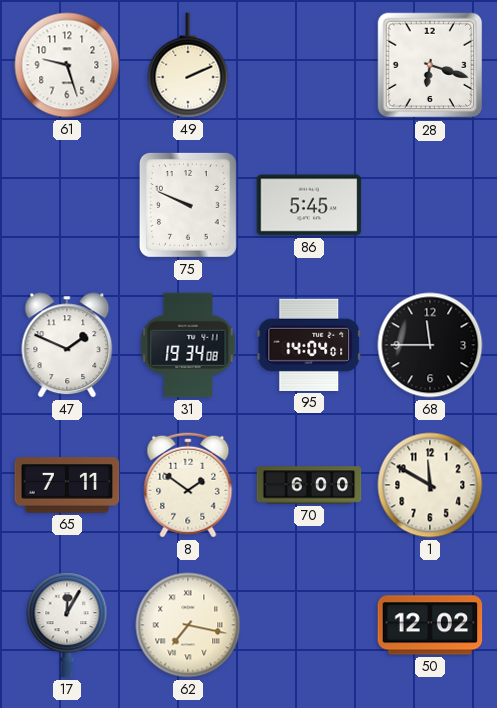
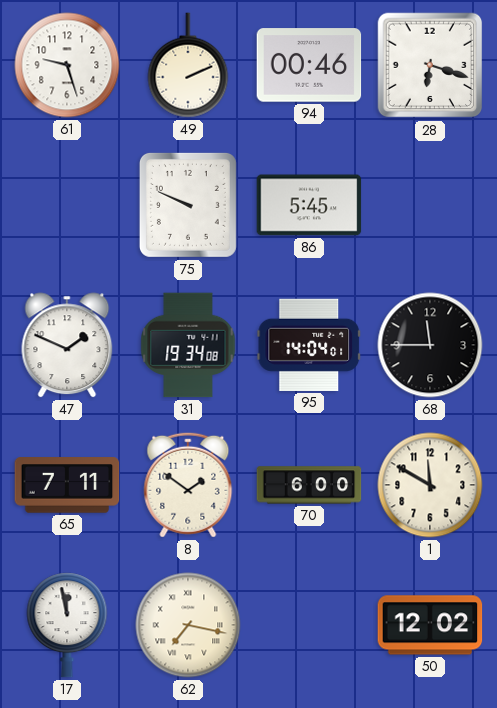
94: none -> 00:46 (309, 65)
17: 12:05 -> 11:58 (67, 625)
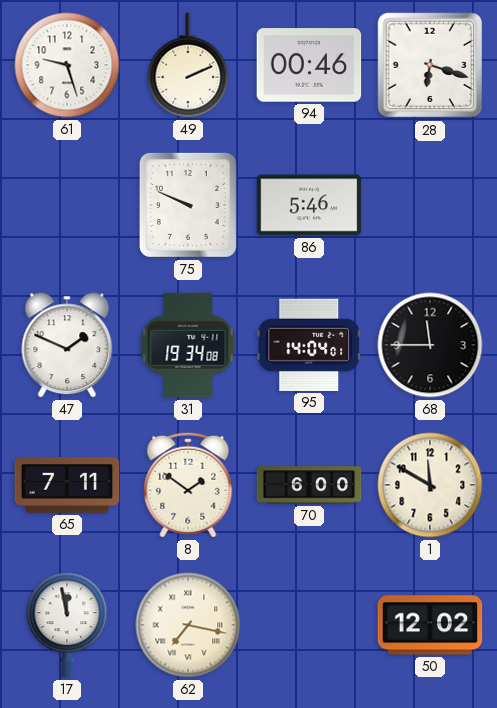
86: 5:45 -> 5:46 (309, 205)
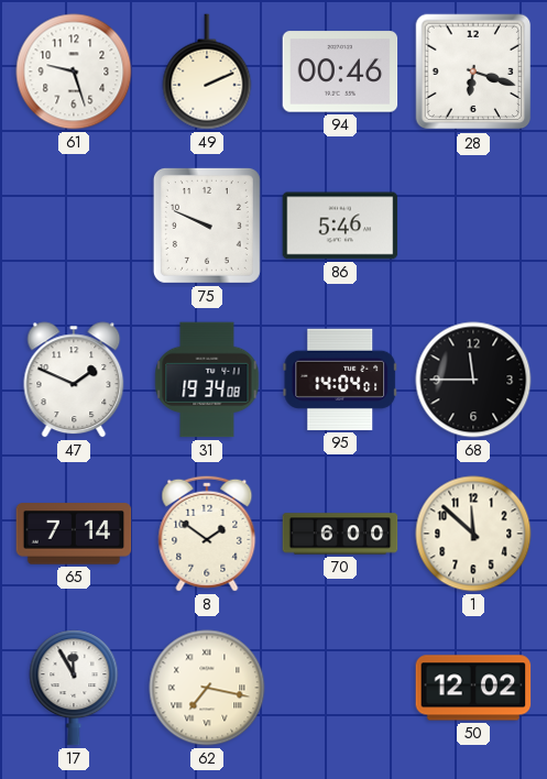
65: 7:11 -> 7:14 (74, 534)
1: 11:50 -> 11:52 (473, 534)
17: 11:58 -> 11:55 (74, 688)
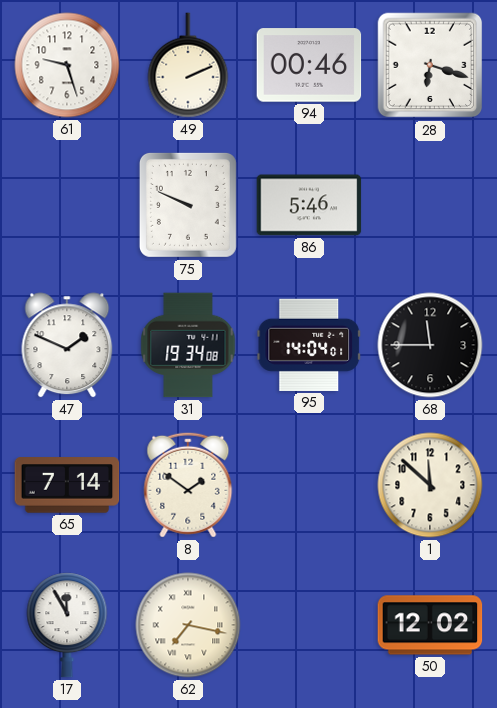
70: 6:00 -> none (340, 534)
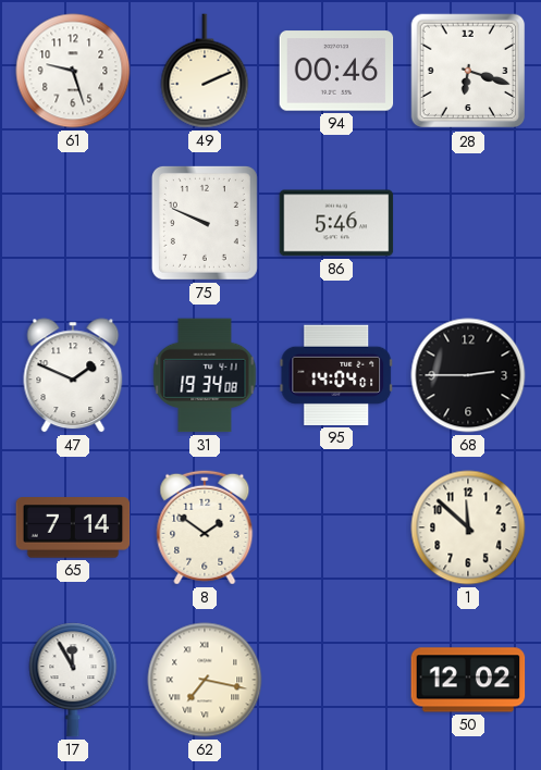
68: 11:45 -> 2:45 (468, 375)
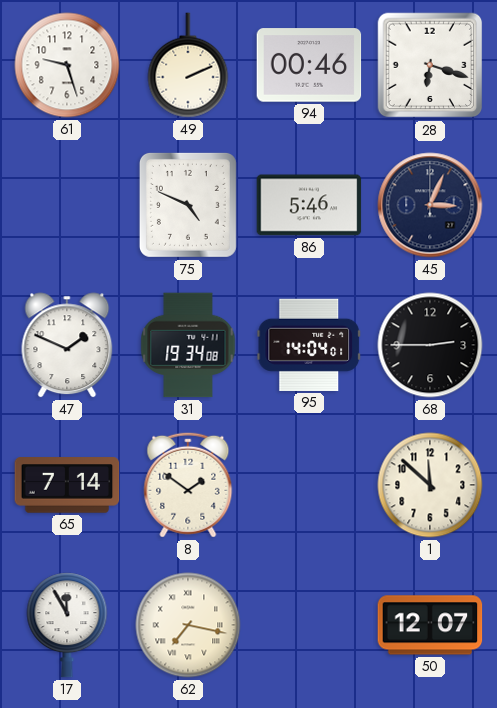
75: 9:49 -> 4:49 (188, 205)
45: none -> 3:04 (430, 205)
50: 12:02 -> 12:07 (430, 625)
